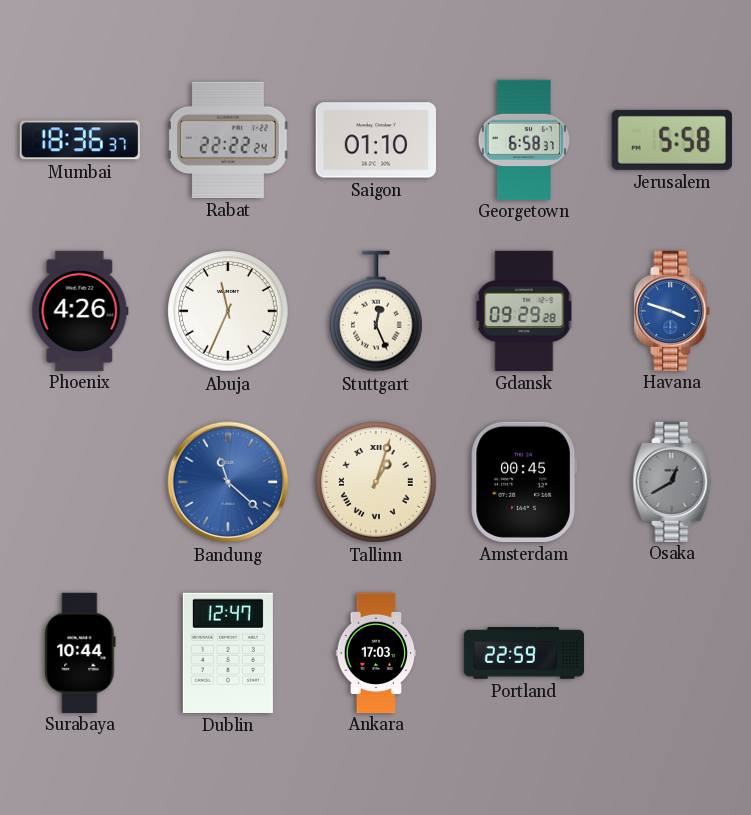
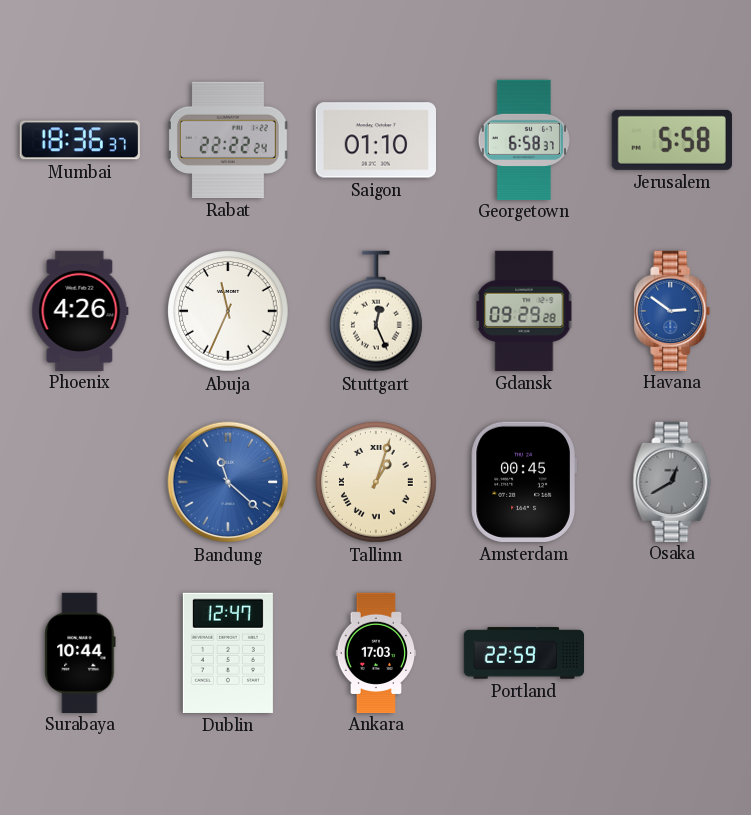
Havana: 3:48 -> 2:51 (672, 310)
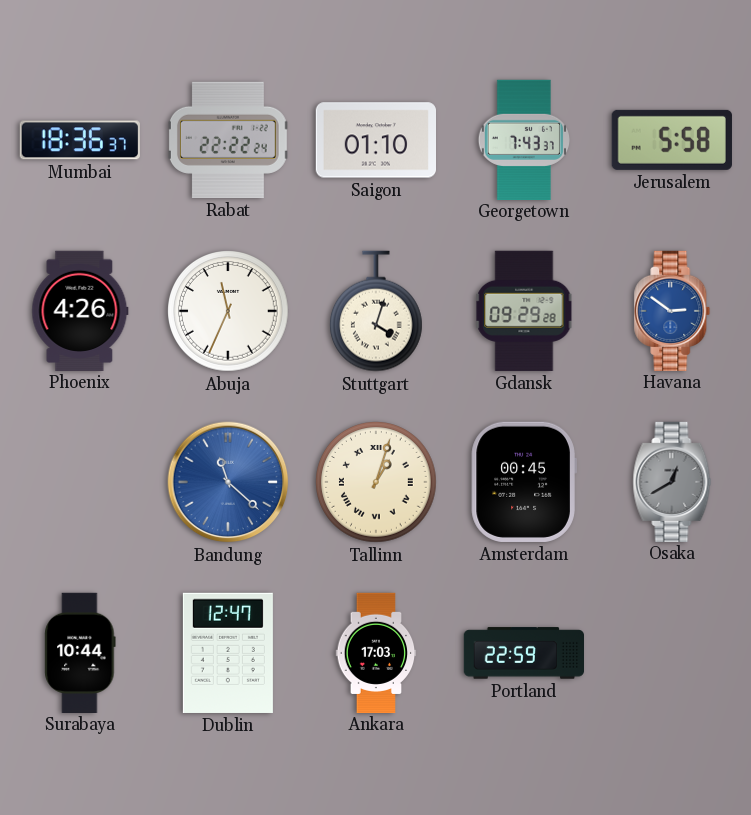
Georgetown: 6:58 -> 7:43 (524, 139)
Stuttgart: 12:26 -> 4:03 (376, 311)
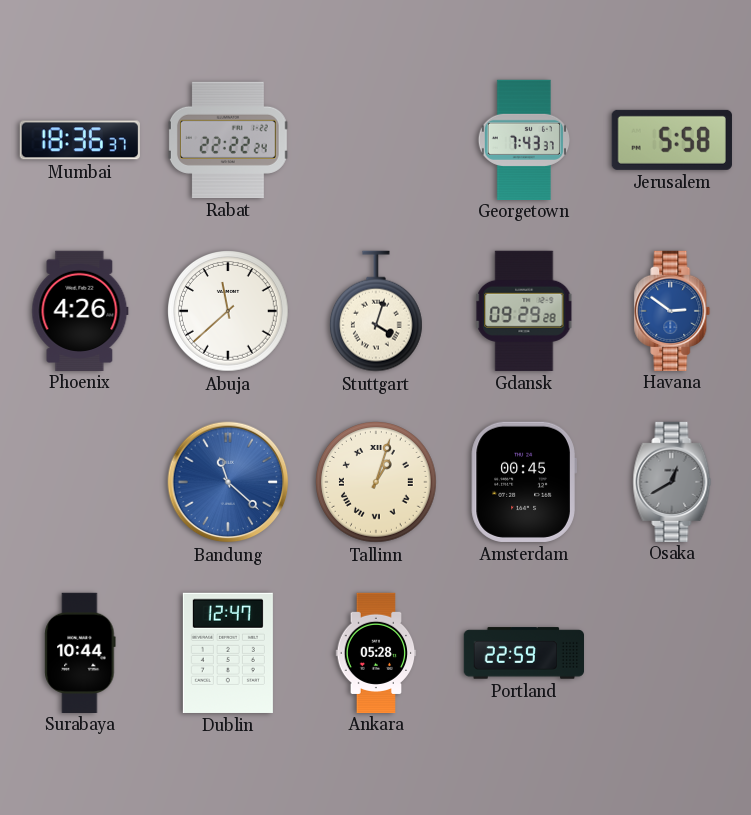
Saigon: 01:10 -> none (375, 140)
Abuja: 11:34 -> 11:38 (229, 312)
Ankara: 17:03 -> 05:28 (376, 652)
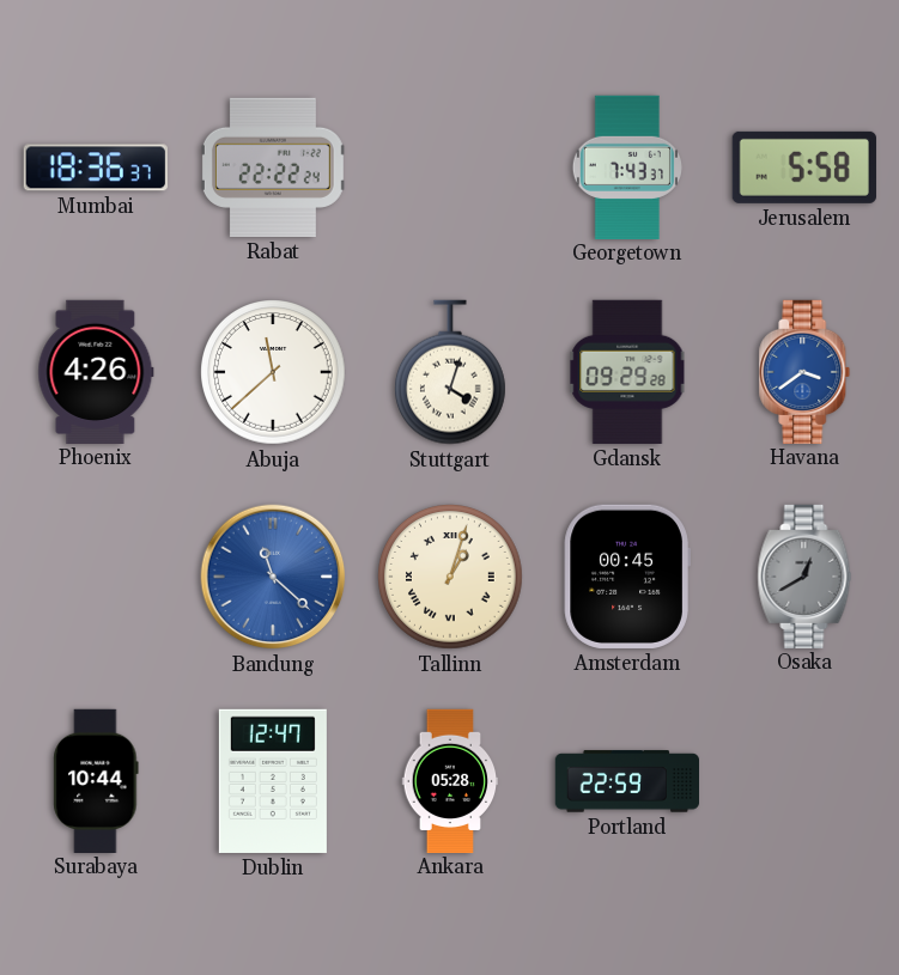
Havana: 2:51 -> 3:39 (804, 371)
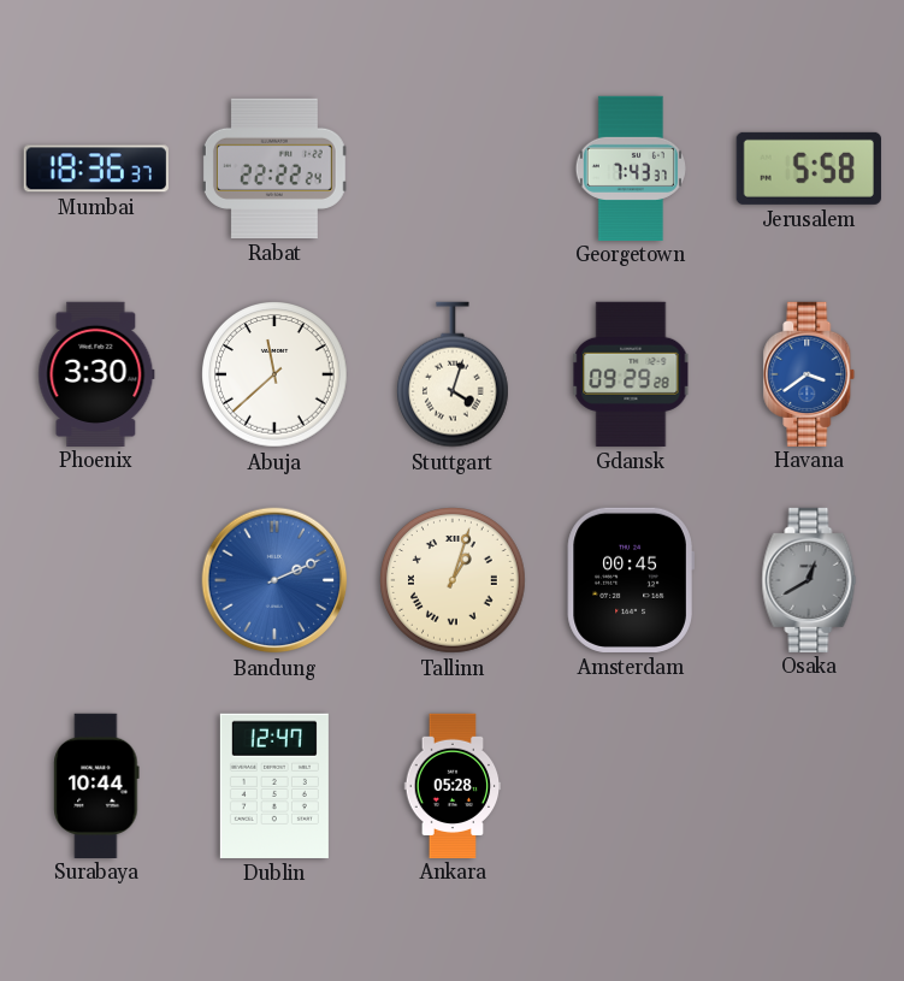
Phoenix: 4:26 -> 3:30 (96, 373)
Bandung: 11:22 -> 2:11 (274, 580)
Portland: 22:59 -> none (626, 781)
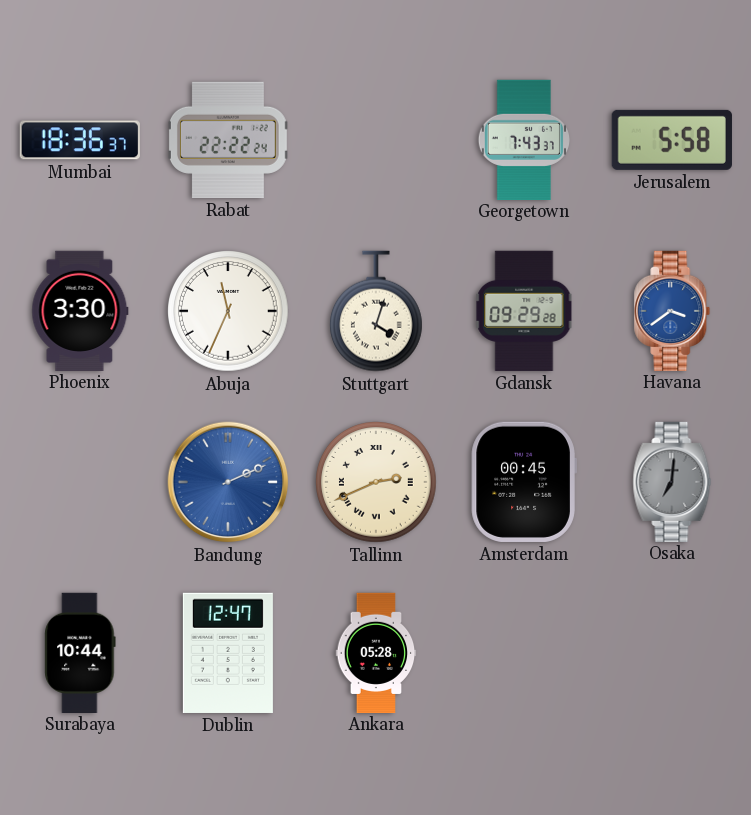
Abuja: 11:38 -> 11:34 (229, 312)
Tallinn: 1:03 -> 2:41 (377, 483)
Osaka: 12:40 -> 7:01 (672, 481)
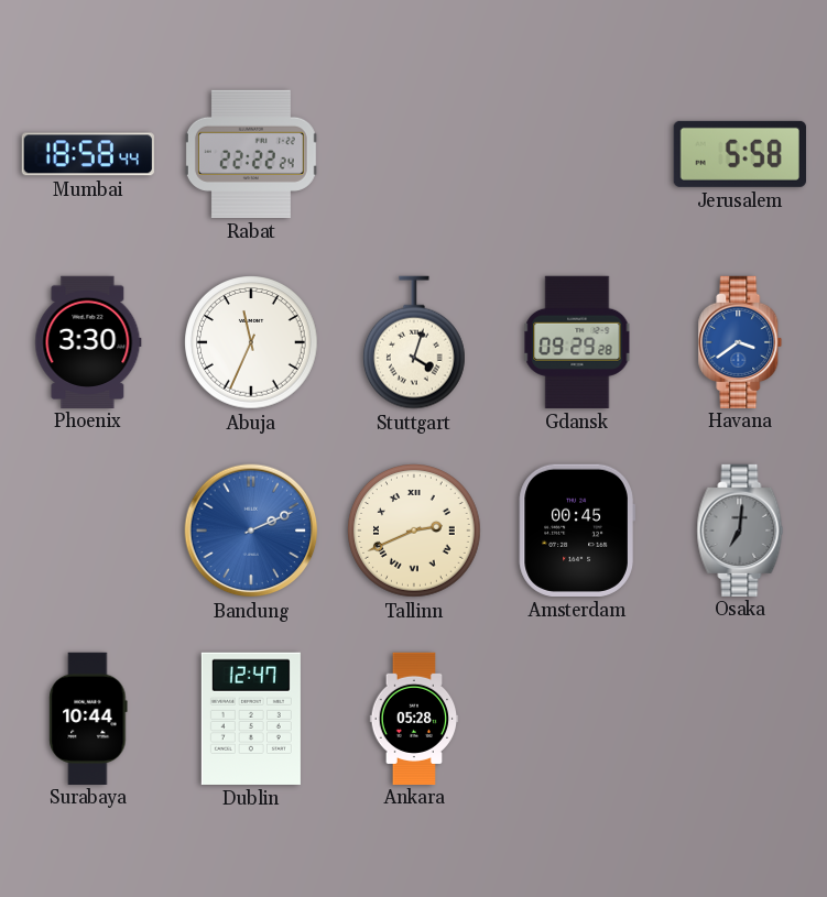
Mumbai: 18:36 -> 18:58 (88, 154)
Georgetown: 7:43 -> none (524, 139)
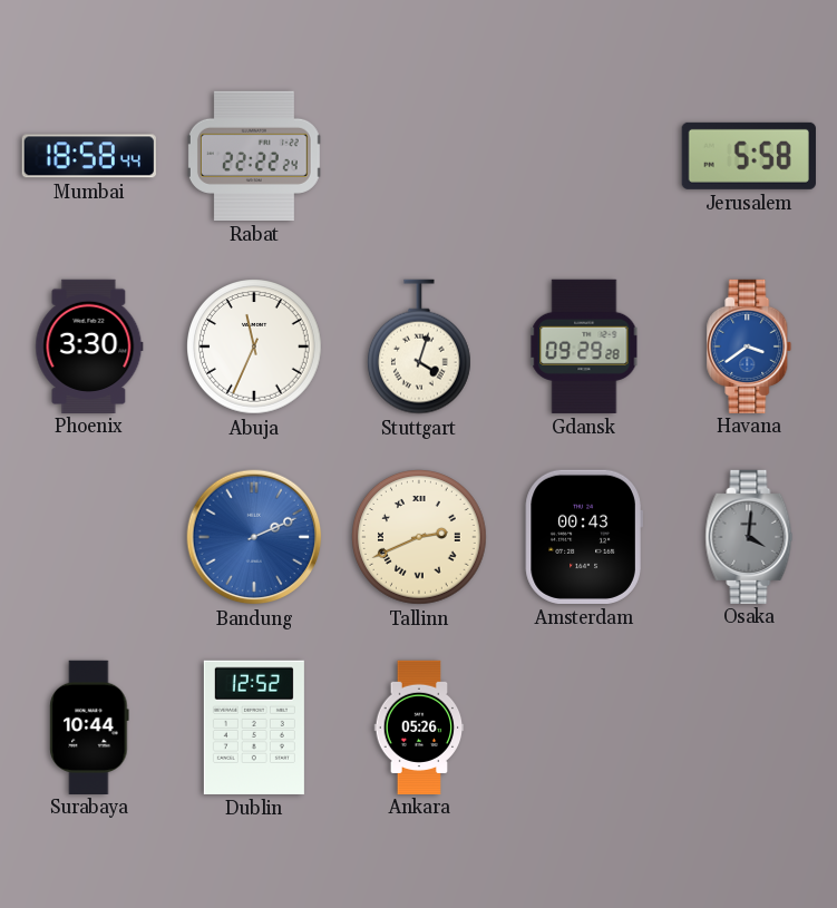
Amsterdam: 00:45 -> 00:43 (584, 537)
Osaka: 7:01 -> 4:01 (749, 536)
Dublin: 12:47 -> 12:52 (254, 728)
Ankara: 05:28 -> 05:26 (419, 726)
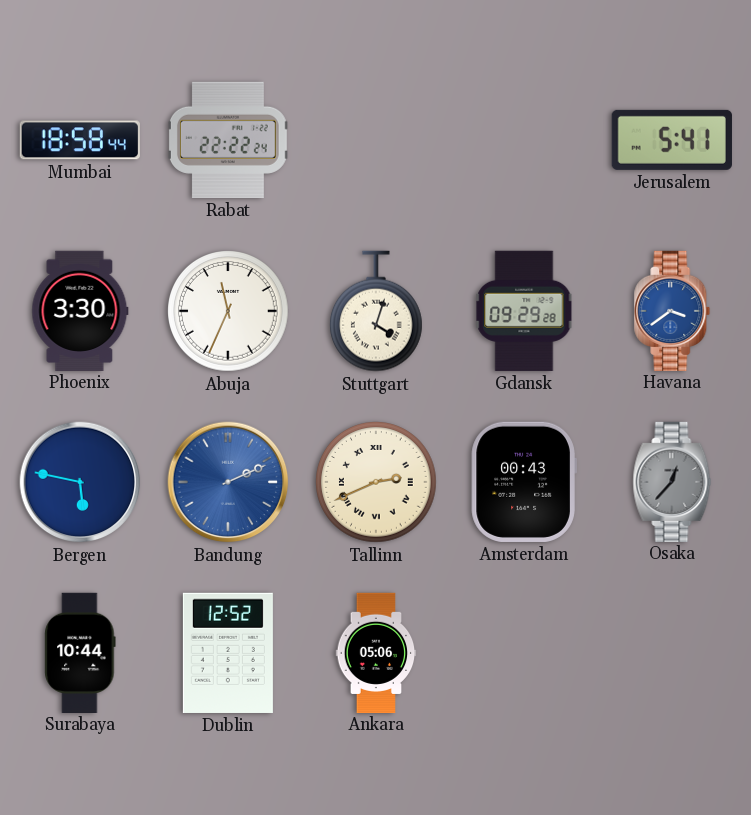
Jerusalem: 5:58 -> 5:41 (672, 140)
Bergen: none -> 5:47 (80, 482)
Osaka: 4:01 -> 12:37 (672, 481)
Ankara: 05:26 -> 05:06 (376, 652)
